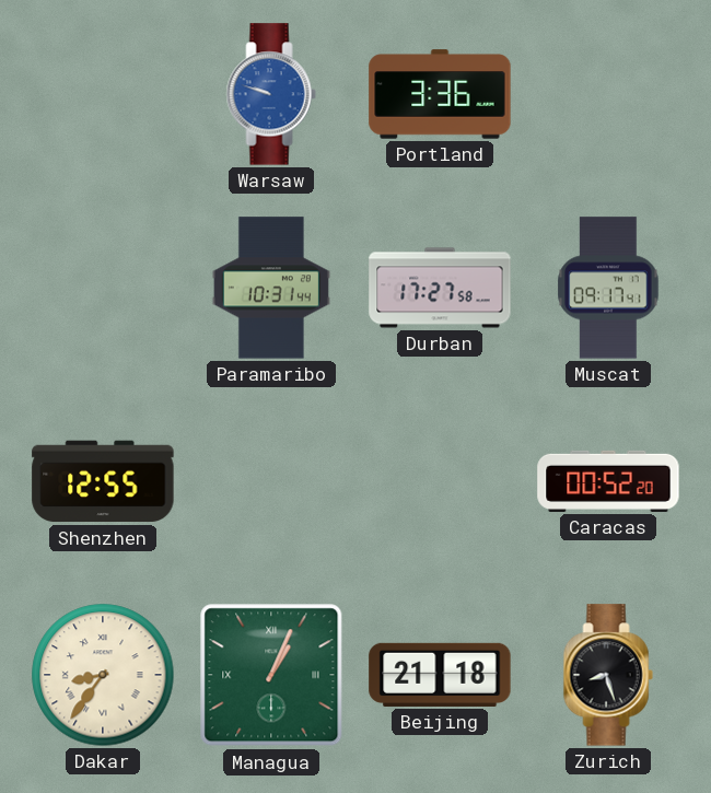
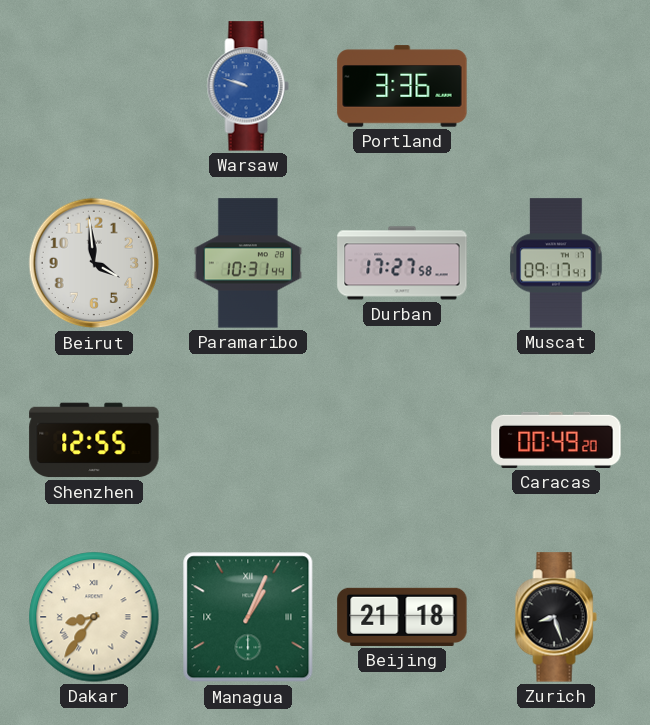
Beirut: none -> 3:59 (94, 263)
Caracas: 00:52 -> 00:49 (556, 440)
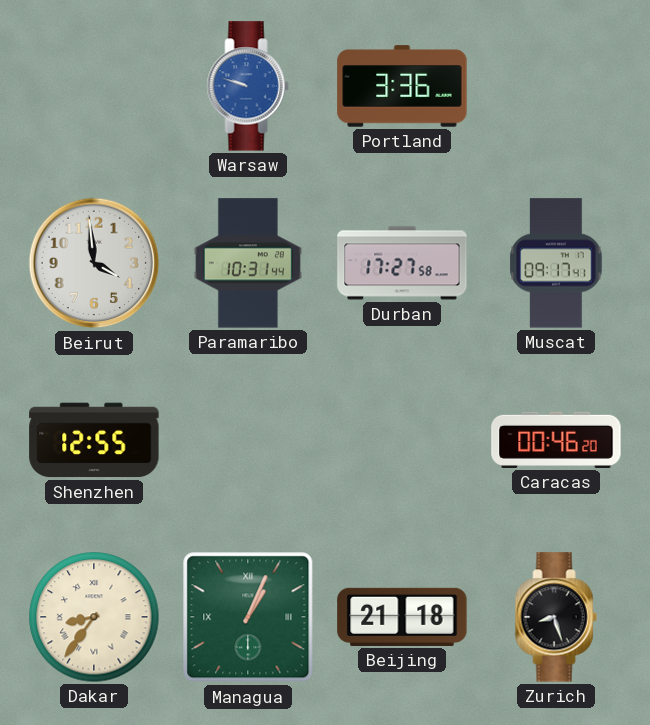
Caracas: 00:49 -> 00:46 (556, 440)
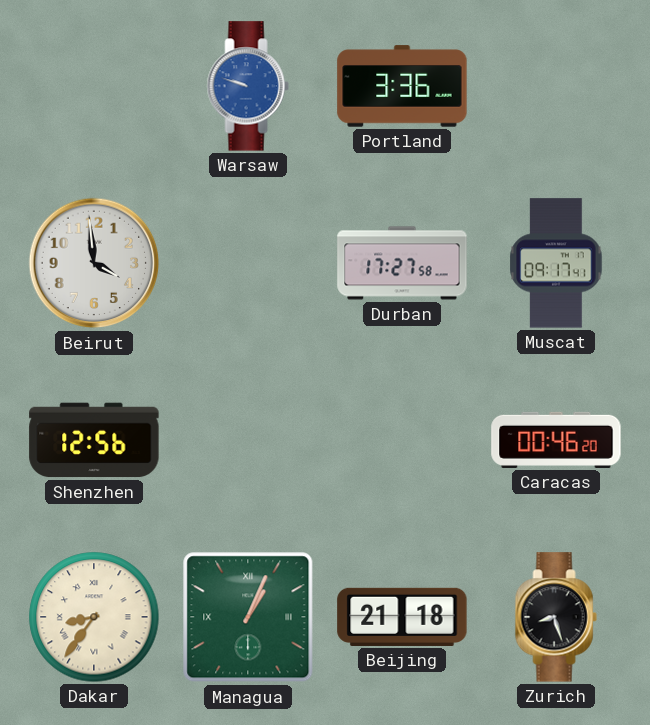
Paramaribo: 10:31 -> none (248, 263)
Shenzhen: 12:55 -> 12:56 (94, 440)
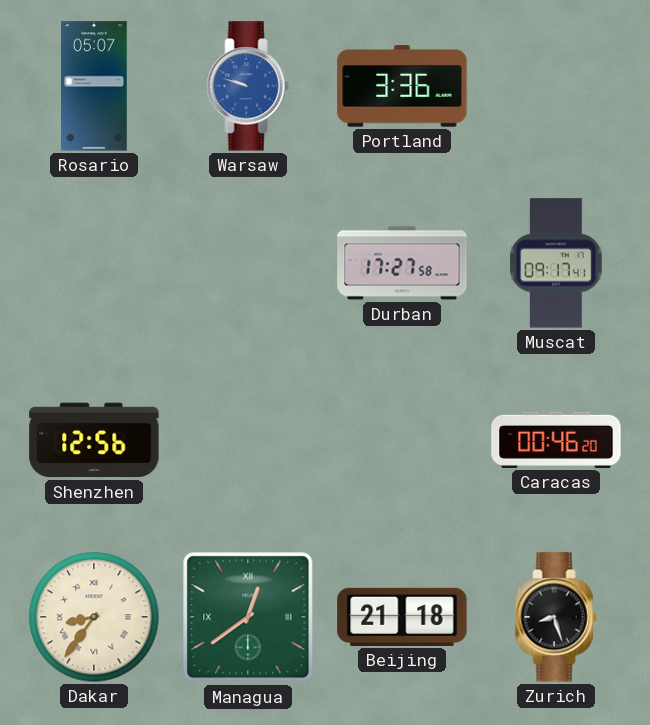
Rosario: none -> 05:07 (94, 86)
Beirut: 3:59 -> none (94, 263)
Managua: 1:04 -> 12:39 (248, 617)
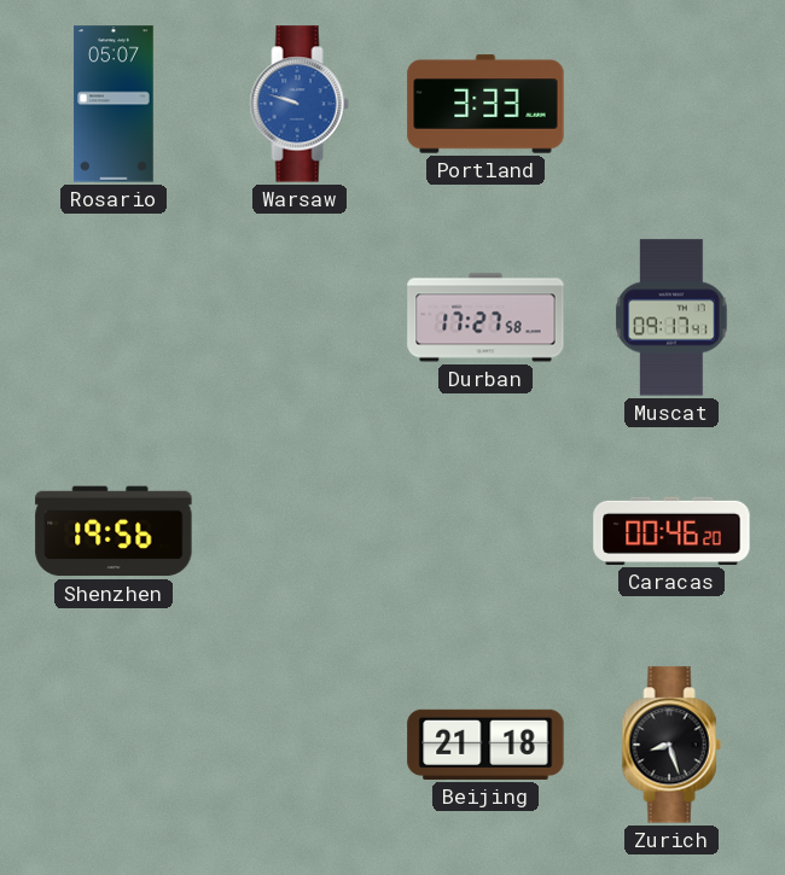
Portland: 3:36 -> 3:33 (485, 104)
Shenzhen: 12:56 -> 19:56 (114, 531)
Dakar: 8:36 -> none (94, 617)
Managua: 12:39 -> none (248, 617)
